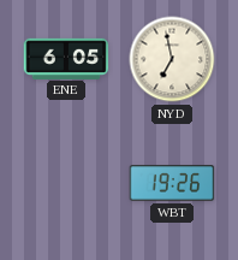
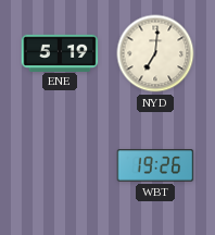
ENE: 6:05 -> 5:19 (60, 52)
NYD: 6:58 -> 7:01 (155, 53)
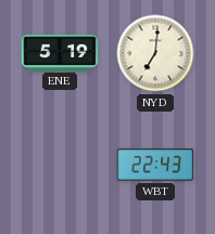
WBT: 19:26 -> 22:43 (155, 165)
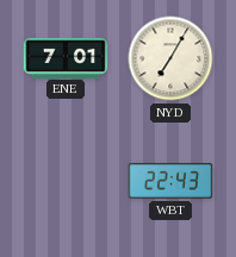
ENE: 5:19 -> 7:01 (66, 57)
NYD: 7:01 -> 7:05 (170, 58)
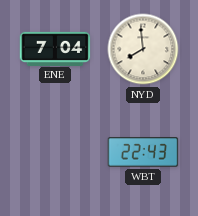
ENE: 7:01 -> 7:04 (55, 48)
NYD: 7:05 -> 7:59 (143, 49)
